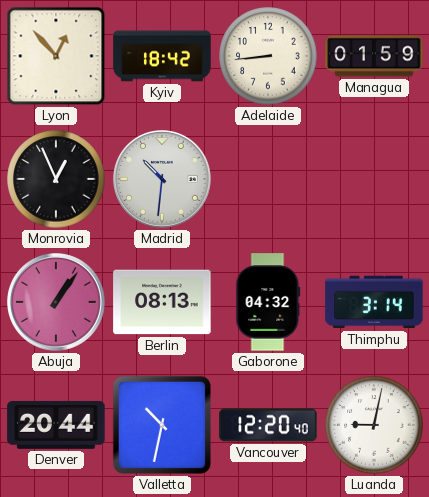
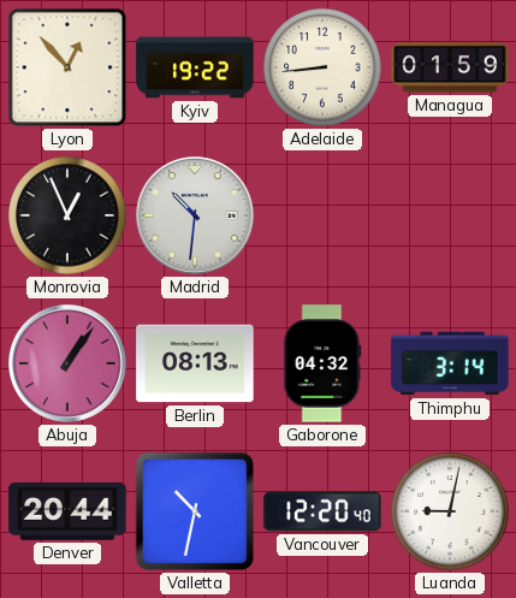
Kyiv: 18:42 -> 19:22 (195, 67)
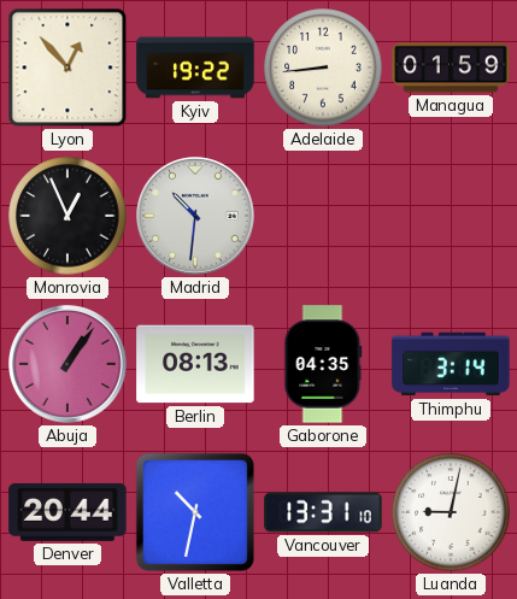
Gaborone: 04:32 -> 04:35 (323, 364)
Vancouver: 12:20 -> 13:31 (323, 512)
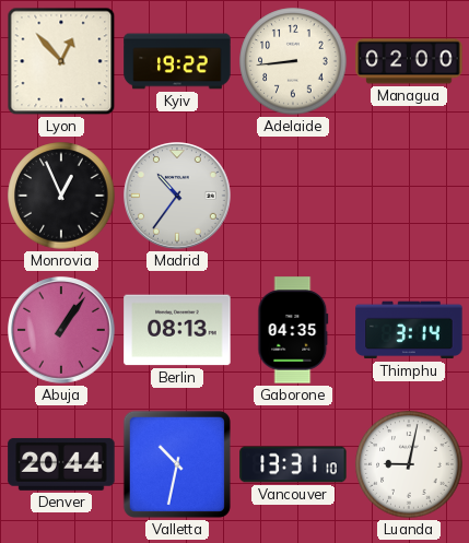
Managua: 01:59 -> 02:00 (409, 61)
Madrid: 10:31 -> 10:36 (178, 197)
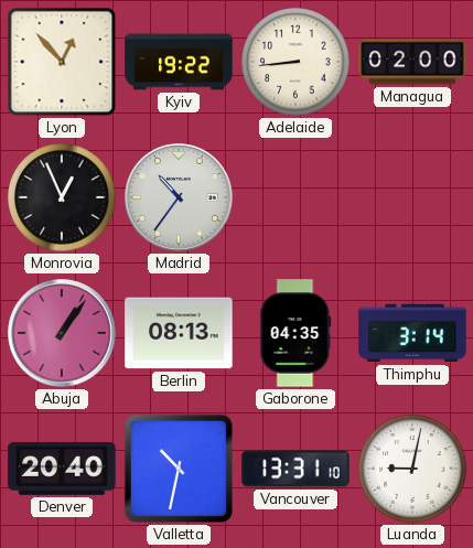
Denver: 20:44 -> 20:40 (62, 469)
